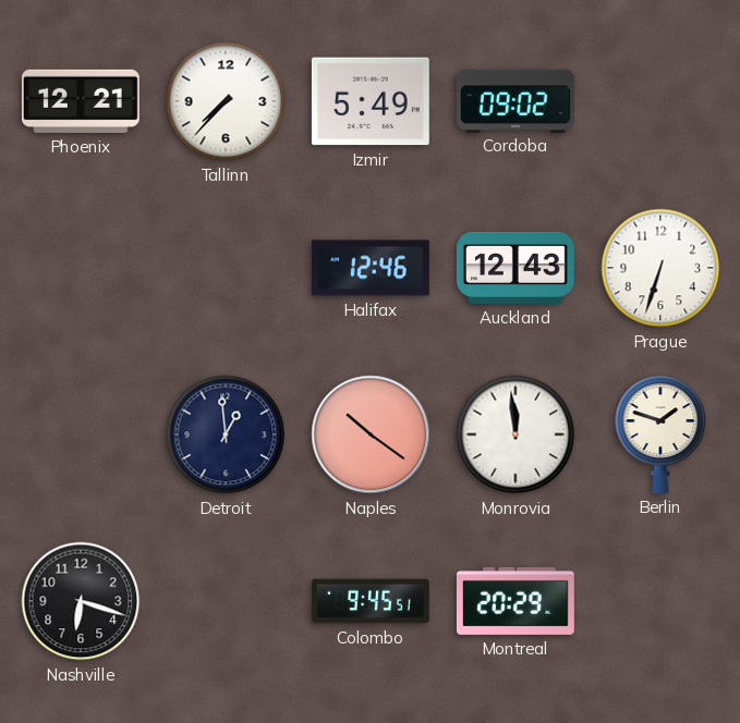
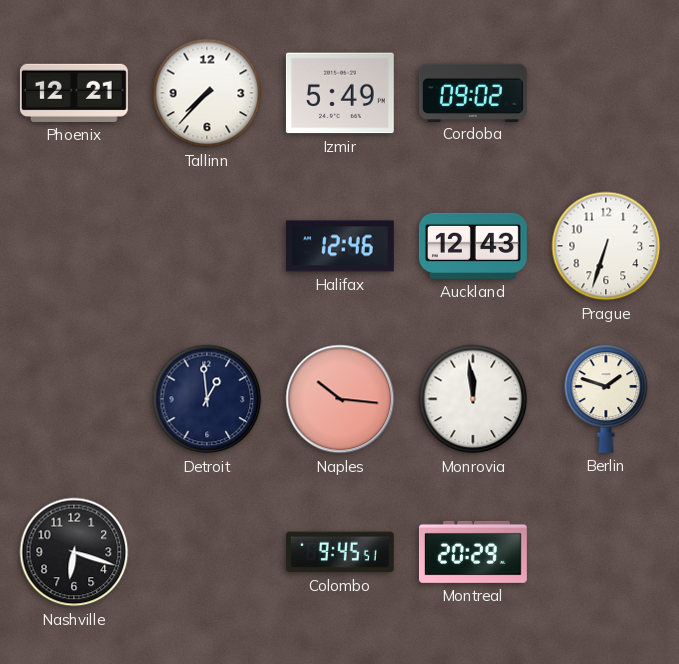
Naples: 10:21 -> 10:16 (340, 399)
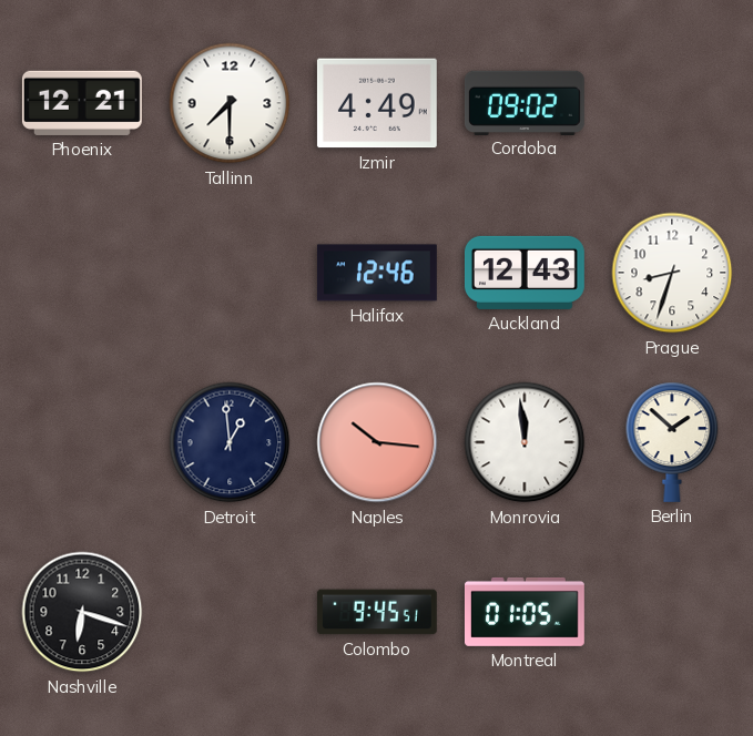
Tallinn: 7:37 -> 7:30 (230, 103)
Izmir: 5:49 -> 4:49 (377, 103)
Prague: 6:33 -> 8:33 (672, 273)
Berlin: 1:48 -> 1:52 (672, 442)
Montreal: 20:29 -> 01:05 (525, 612)
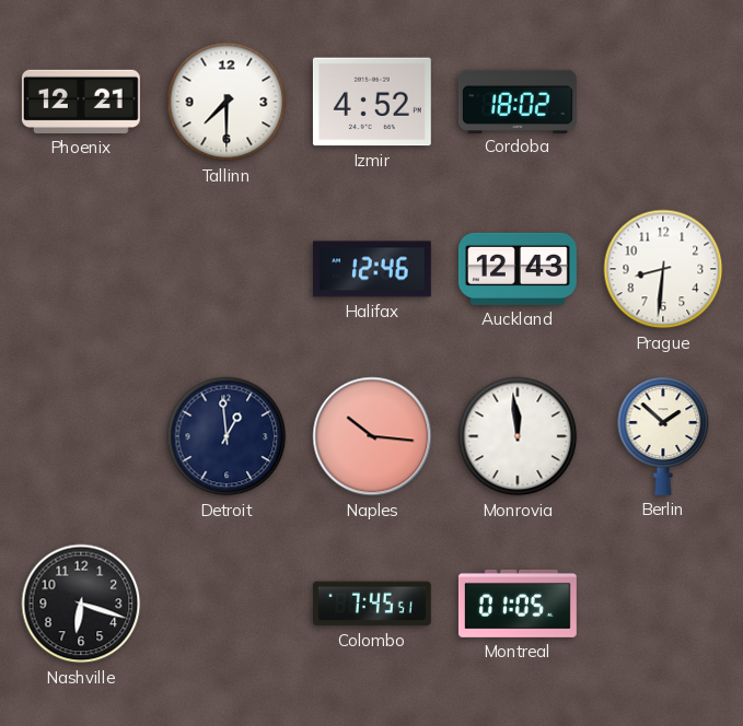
Izmir: 4:49 -> 4:52 (372, 102)
Cordoba: 09:02 -> 18:02 (518, 101)
Prague: 8:33 -> 8:31 (663, 269)
Colombo: 9:45 -> 7:45 (372, 604)
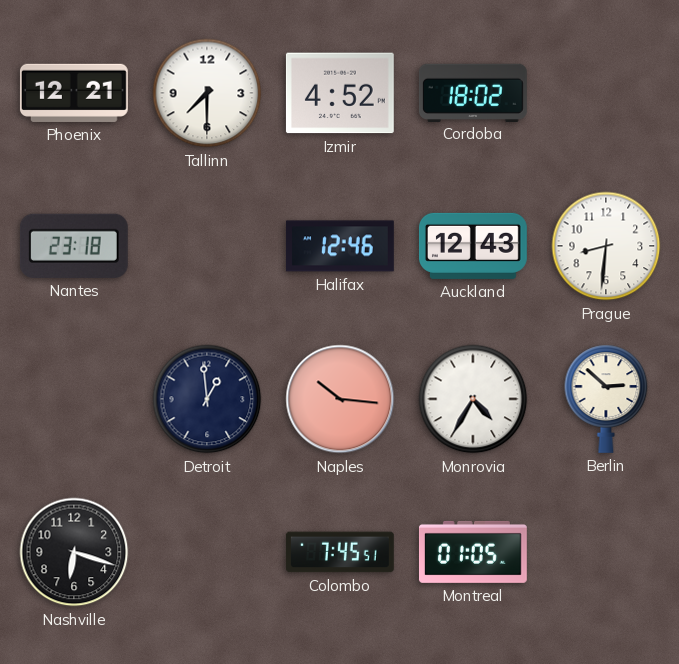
Nantes: none -> 23:18 (74, 246)
Monrovia: 11:59 -> 4:35 (473, 399)
Berlin: 1:52 -> 2:52 (606, 399)
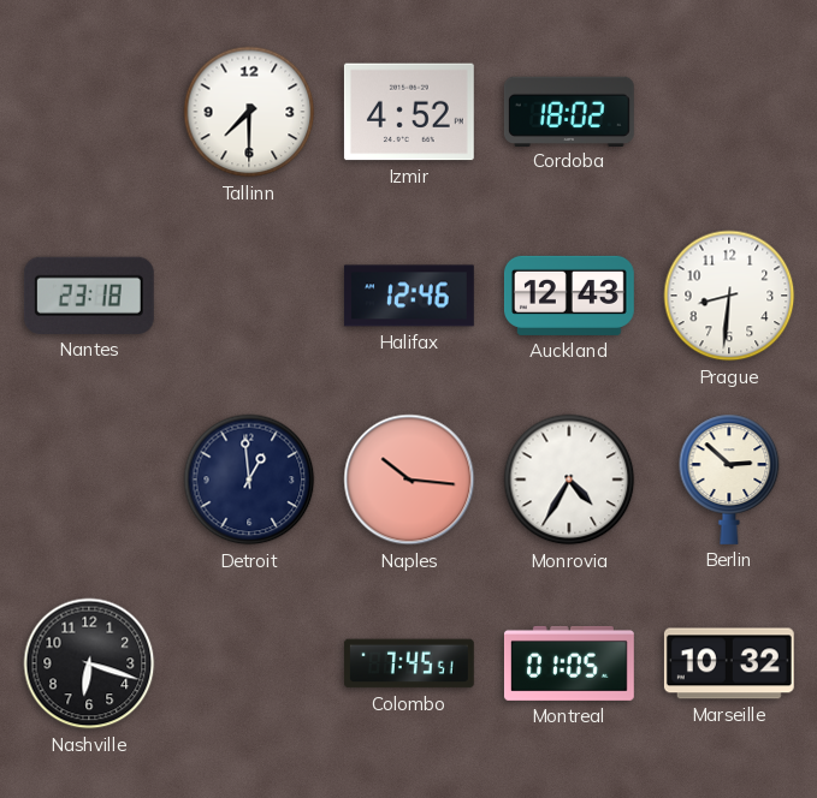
Phoenix: 12:21 -> none (74, 93)
Marseille: none -> 10:32 (729, 663)
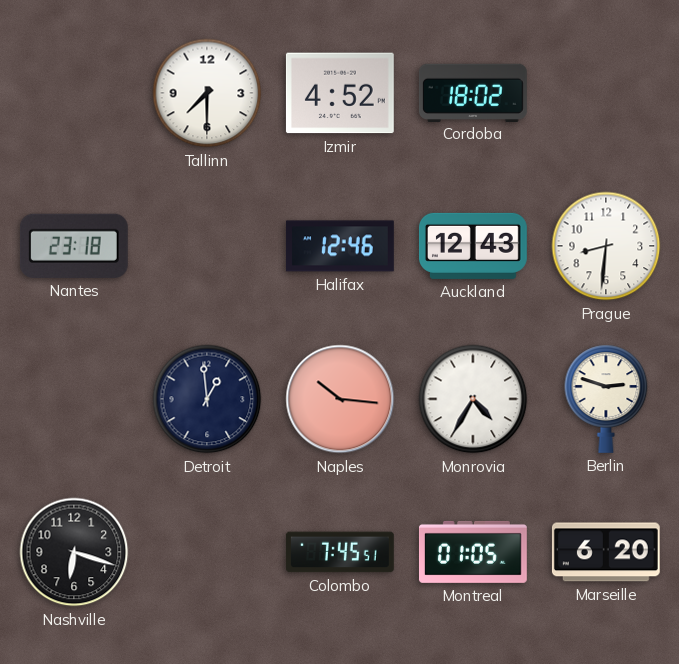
Berlin: 2:52 -> 2:48 (606, 399)
Marseille: 10:32 -> 6:20 (606, 552)
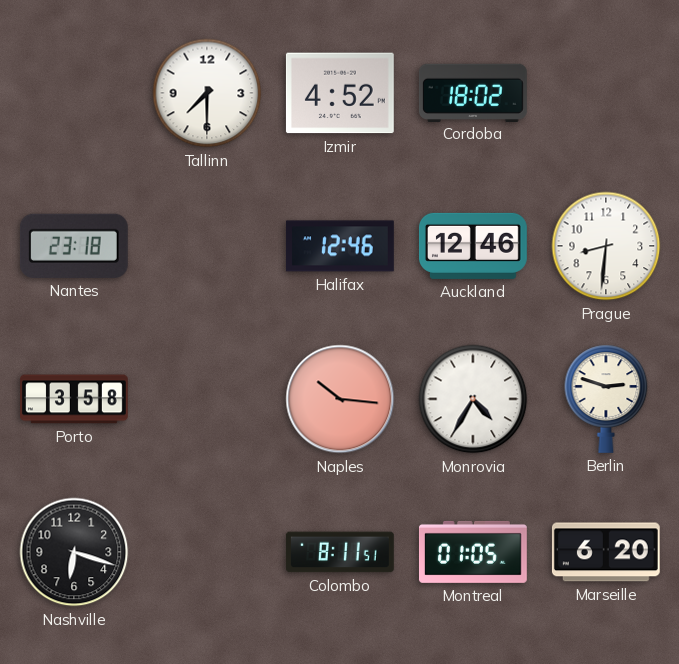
Auckland: 12:43 -> 12:46 (473, 246)
Porto: none -> 3:58 (75, 399)
Detroit: 12:59 -> none (207, 399)
Colombo: 7:45 -> 8:11 (340, 552)
